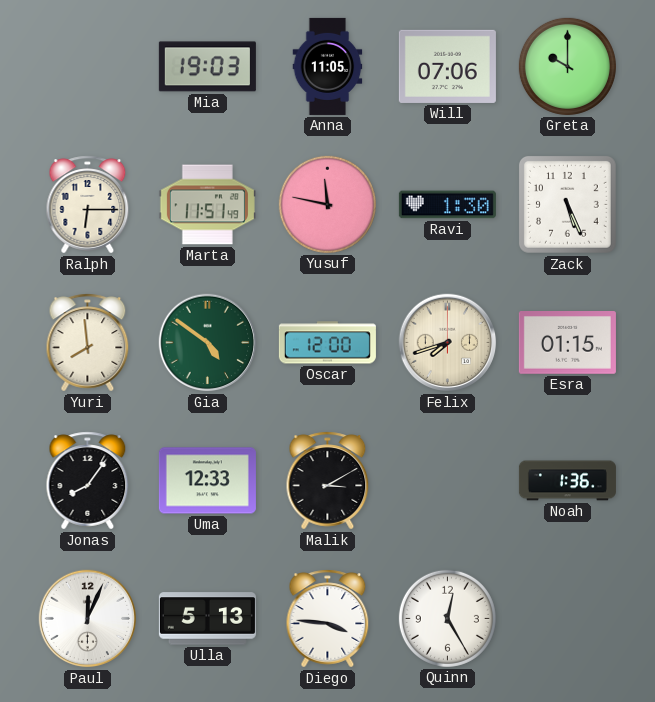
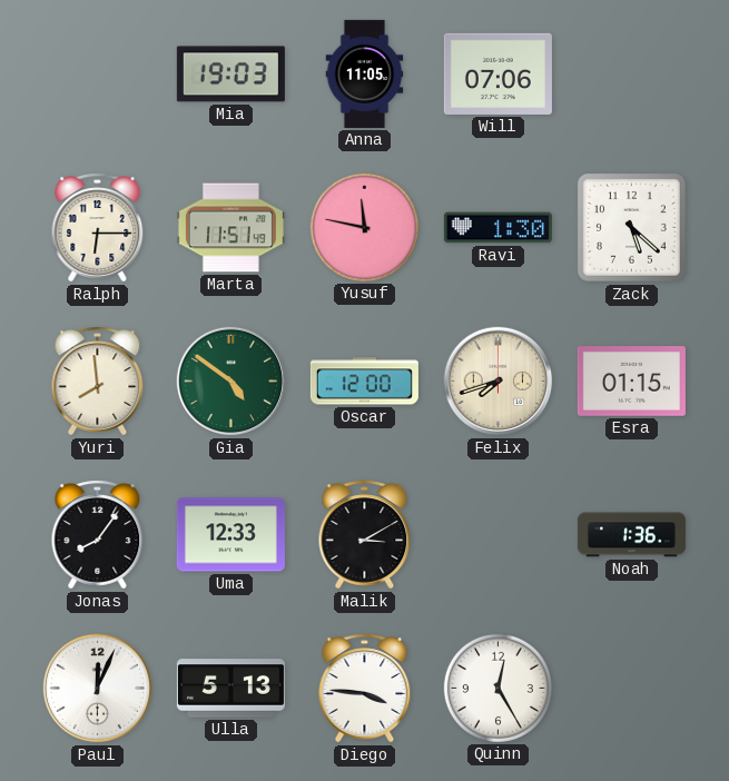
Greta: 10:00 -> none (567, 66)
Zack: 5:26 -> 5:22 (631, 227)
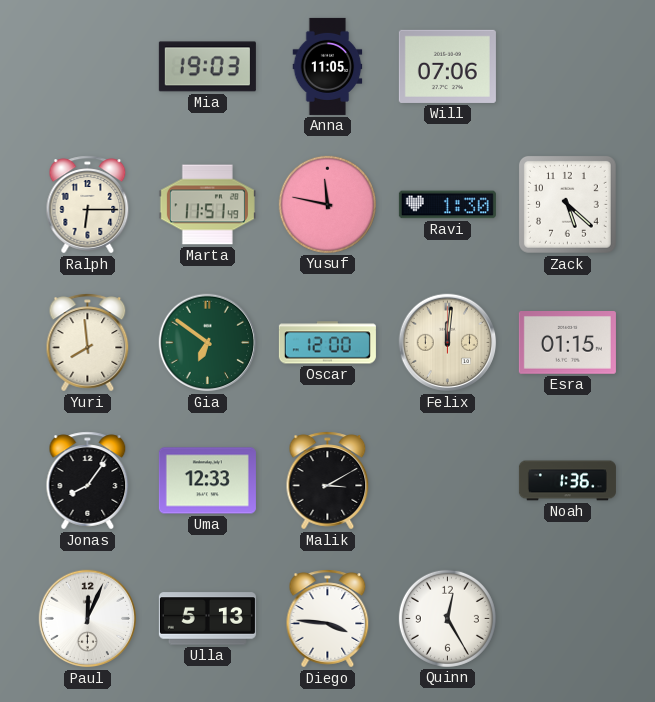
Gia: 4:51 -> 6:51 (208, 343)
Felix: 7:42 -> 12:01 (448, 343)
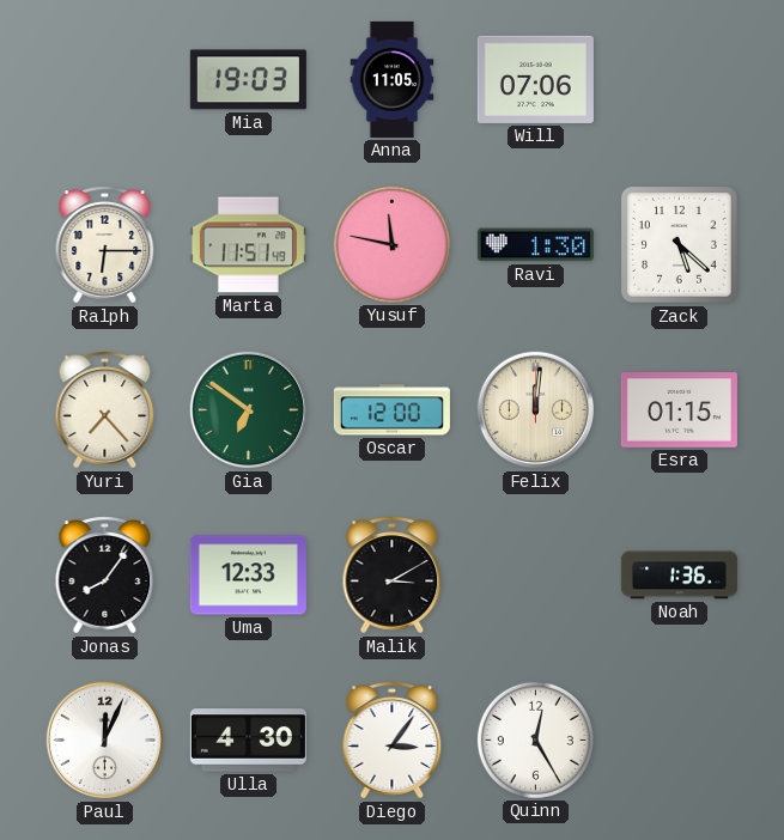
Yuri: 7:59 -> 7:23 (105, 410)
Ulla: 5:13 -> 4:30 (248, 741)
Diego: 3:46 -> 3:06 (393, 741)
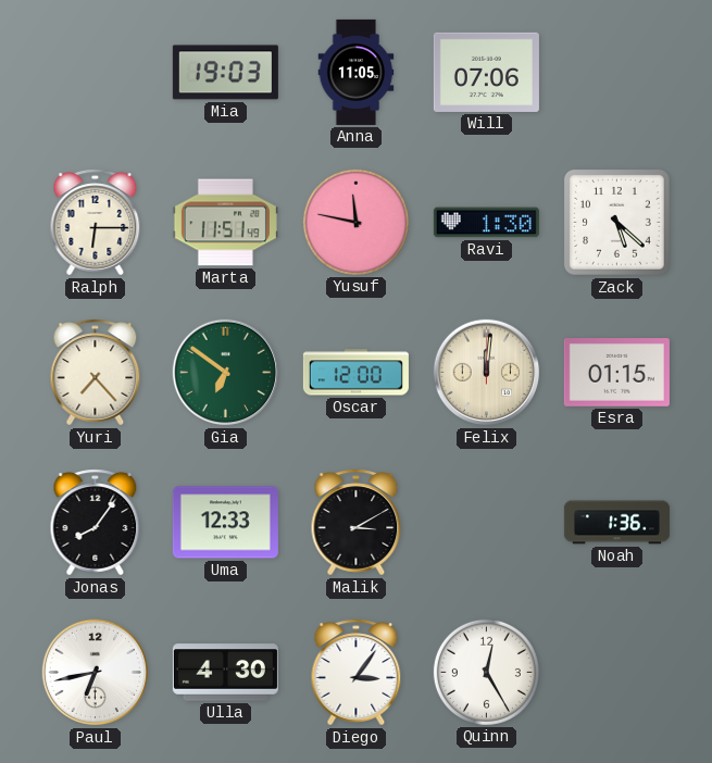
Paul: 12:04 -> 6:43 (96, 673)
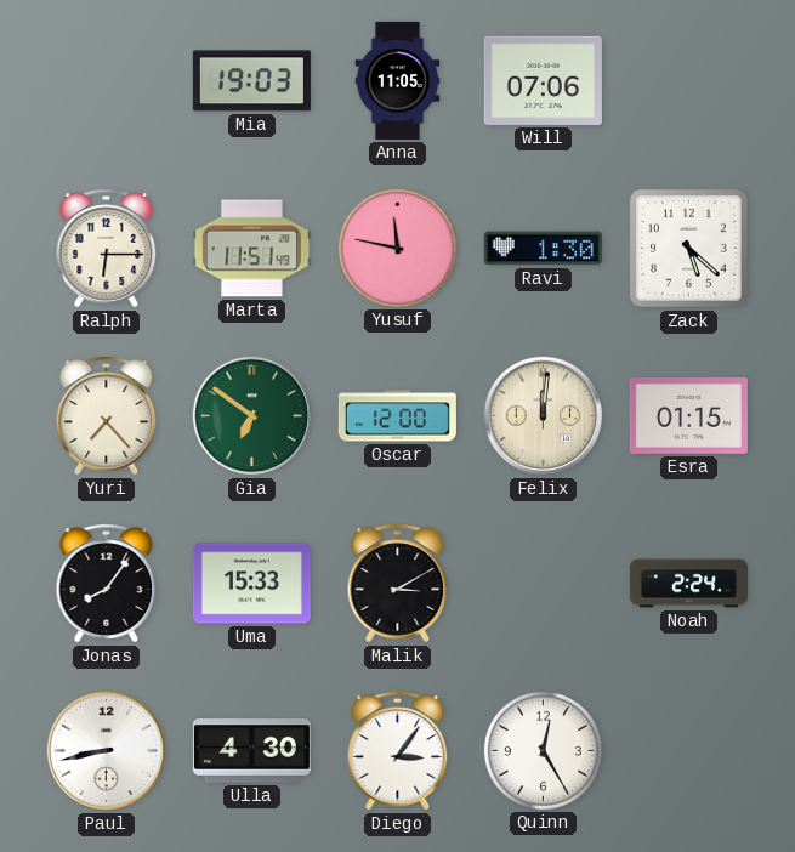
Uma: 12:33 -> 15:33 (251, 584)
Noah: 1:36 -> 2:24 (688, 584)
Paul: 6:43 -> 8:43 (107, 751)
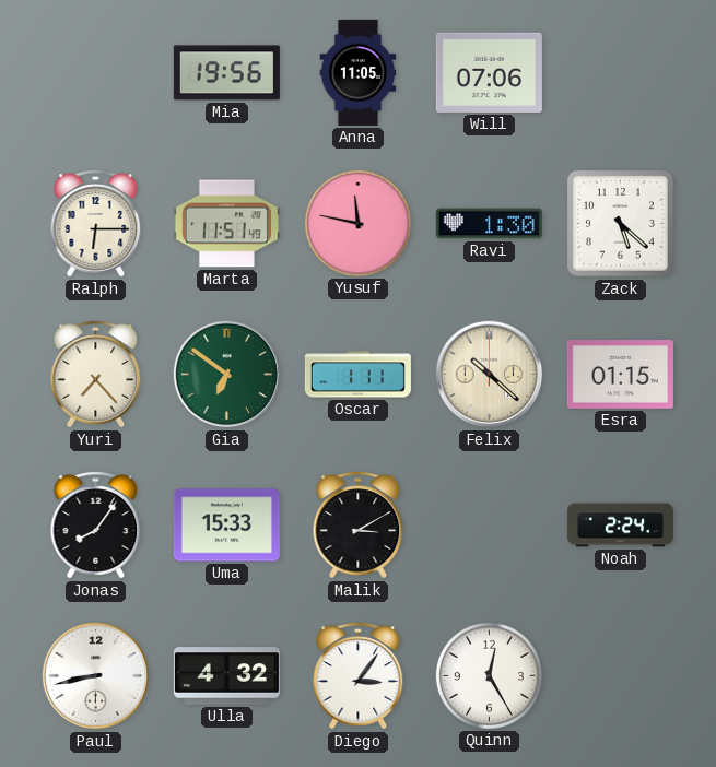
Mia: 19:03 -> 19:56 (226, 73)
Oscar: 12:00 -> 1:11 (357, 375)
Felix: 12:01 -> 10:22 (490, 375)
Ulla: 4:30 -> 4:32 (226, 676)
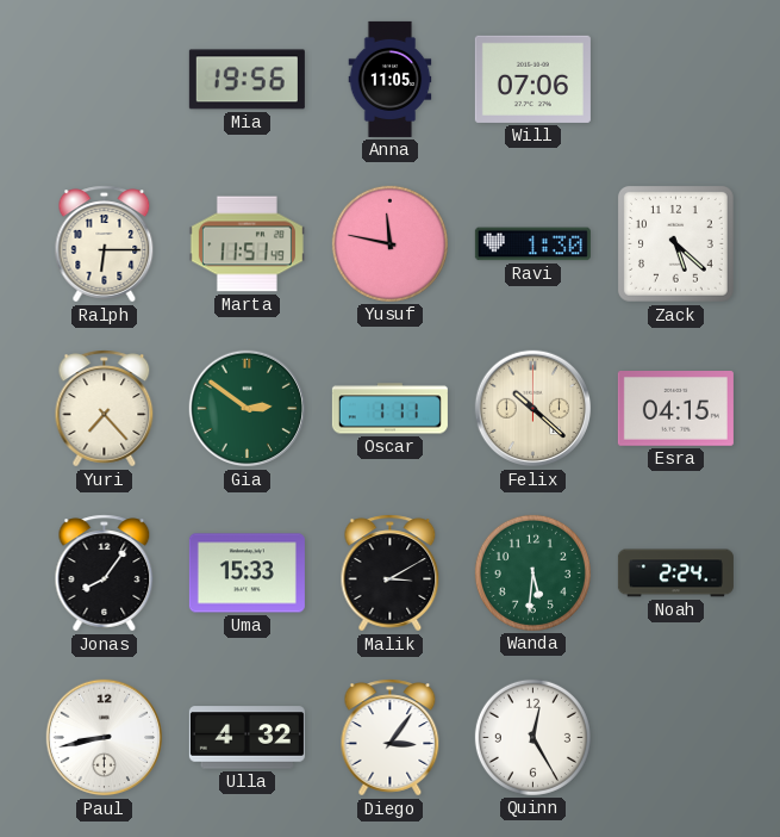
Gia: 6:51 -> 2:51 (248, 409)
Esra: 01:15 -> 04:15 (675, 409)
Wanda: none -> 5:31 (532, 572)
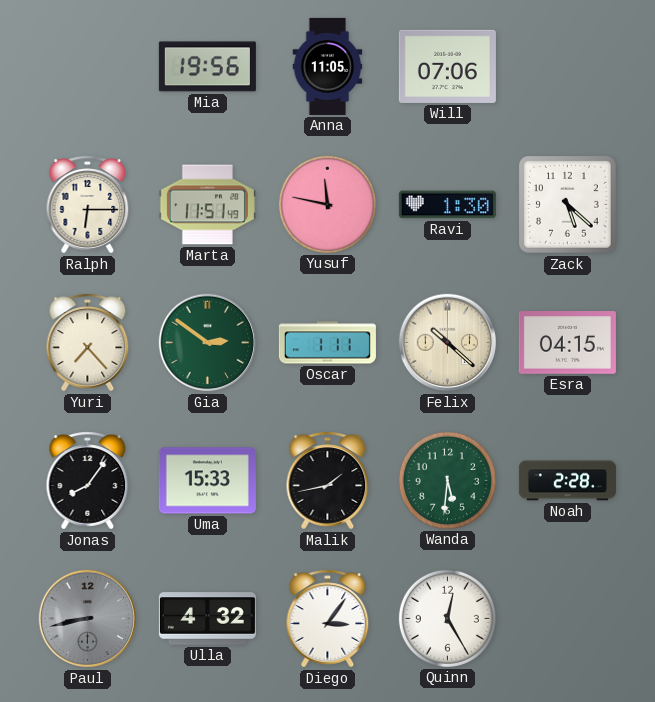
Malik: 3:10 -> 1:43 (328, 481)
Noah: 2:24 -> 2:28 (567, 481)
Paul dial: white -> grey (88, 619)
